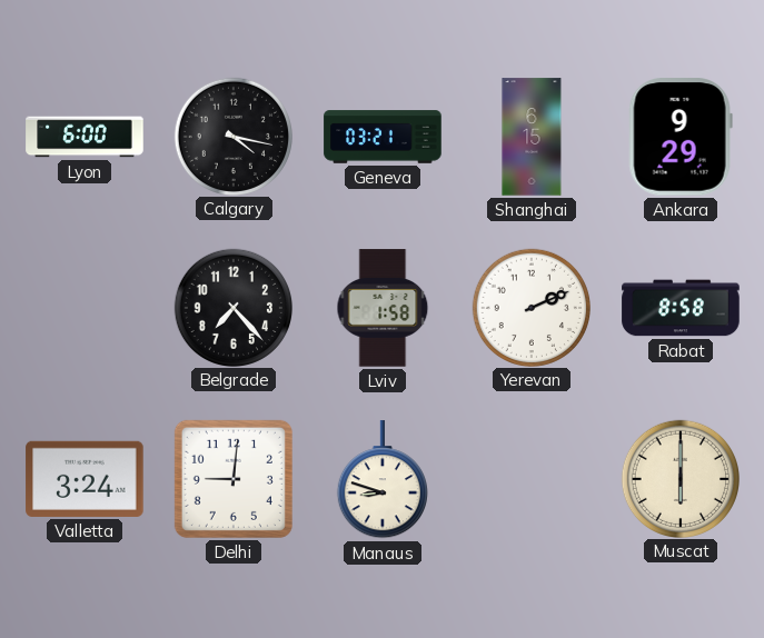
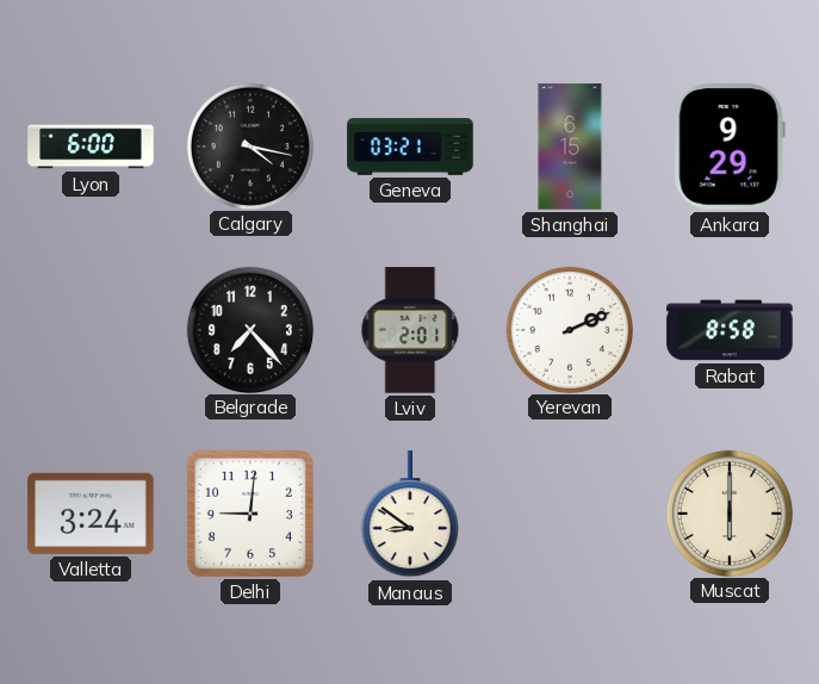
Lviv: 1:58 -> 2:01 (410, 330)
Manaus: 8:48 -> 8:51 (410, 515)
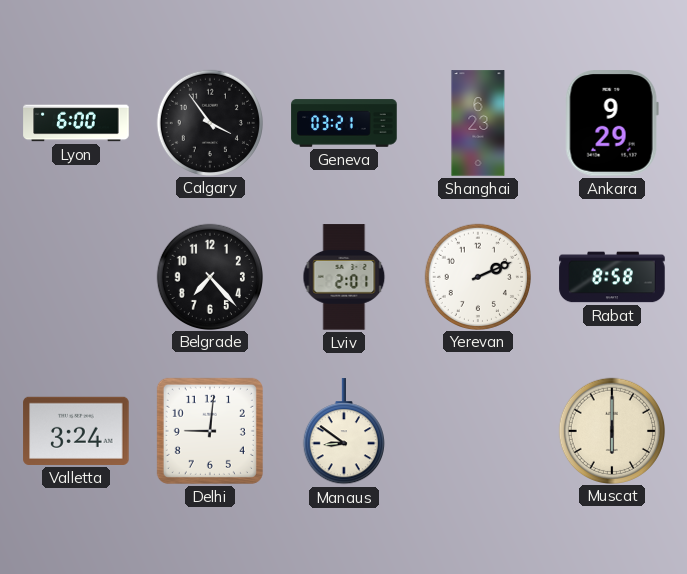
Calgary: 4:17 -> 3:54 (209, 122)
Shanghai: 6:15 -> 6:23 (478, 123)
